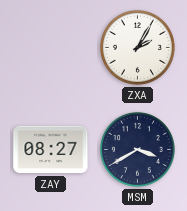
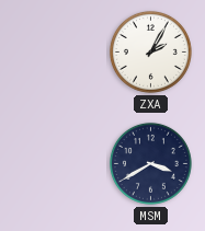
ZAY: 08:27 -> none (51, 150)
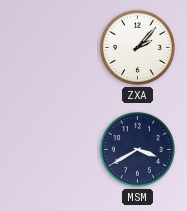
ZXA: 2:05 -> 2:07 (137, 47)
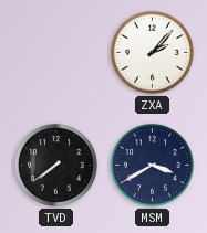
TVD: none -> 7:39 (55, 165)
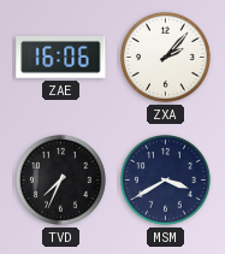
ZAE: none -> 16:06 (61, 57)
TVD: 7:39 -> 7:34 (60, 179)
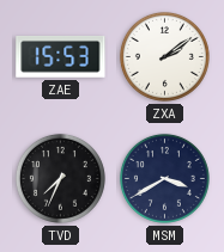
ZAE: 16:06 -> 15:53 (61, 56)
ZXA: 2:07 -> 2:09 (164, 56)
